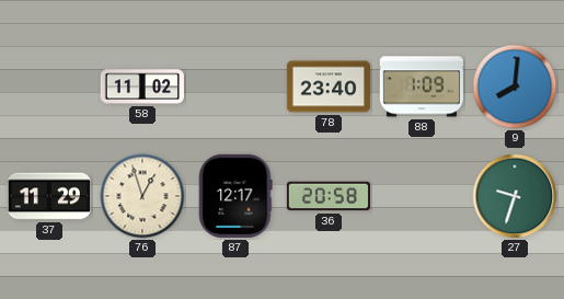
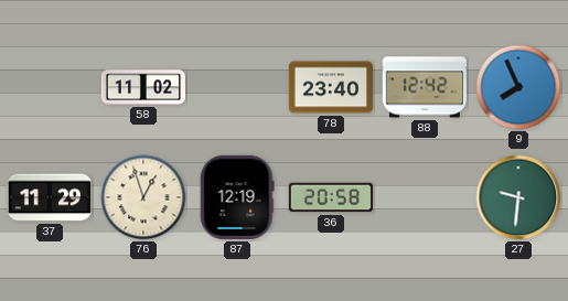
88: 1:09 -> 12:42 (425, 87)
9: 8:01 -> 7:56 (518, 87)
87: 12:17 -> 12:19 (237, 197)
27: 9:33 -> 9:31 (518, 197)
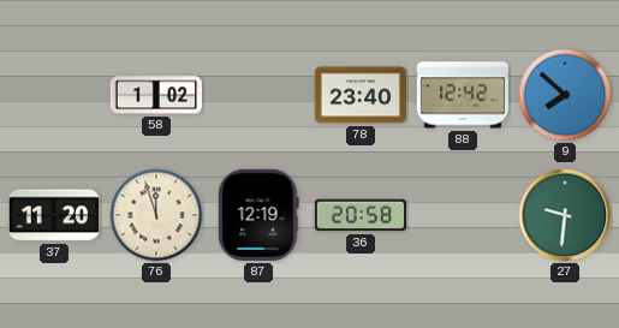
58: 11:02 -> 1:02 (156, 95)
9: 7:56 -> 7:52 (565, 95)
37: 11:29 -> 11:20 (54, 215)
76: 12:57 -> 11:57 (156, 215)
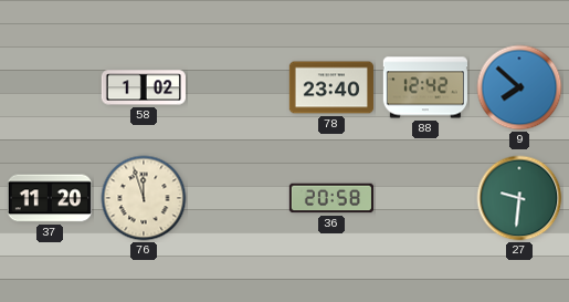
87: 12:19 -> none (258, 215)
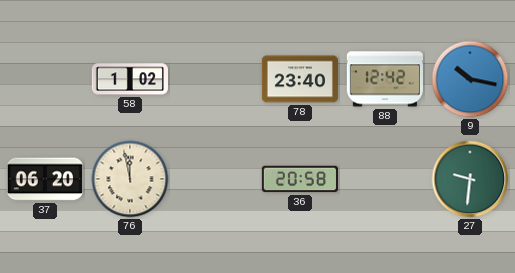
9: 7:52 -> 10:17 (470, 79)
37: 11:20 -> 06:20 (45, 179)
76: 11:57 -> 11:58 (130, 179)
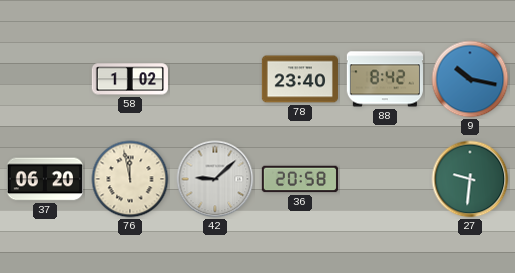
88: 12:42 -> 8:42 (385, 79)
42: none -> 9:08 (215, 179)
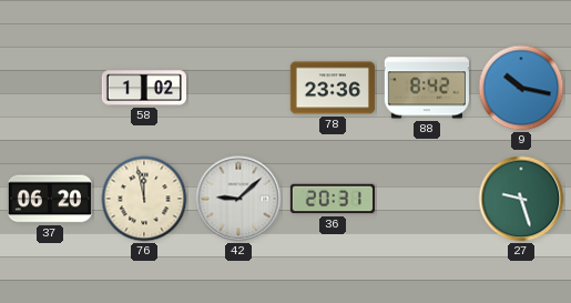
78: 23:40 -> 23:36 (333, 88)
36: 20:58 -> 20:31 (332, 199)
27: 9:31 -> 9:27 (521, 199)
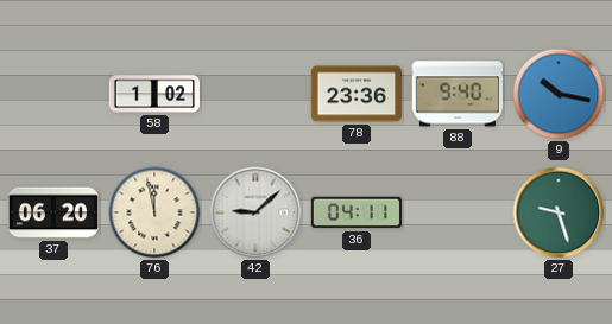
88: 8:42 -> 9:40 (458, 94)
36: 20:31 -> 04:11 (355, 212)
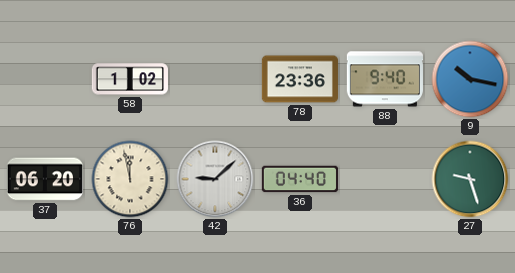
36: 04:11 -> 04:40 (299, 179)
